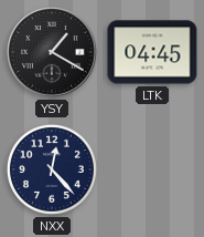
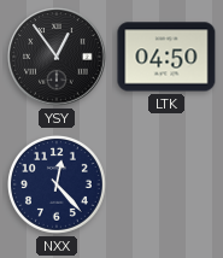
YSY: 1:20 -> 12:54 (57, 57)
LTK: 04:45 -> 04:50 (166, 57)
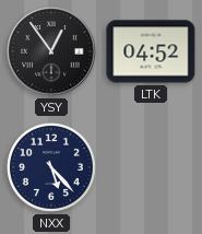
LTK: 04:50 -> 04:52 (151, 51)
NXX: 12:23 -> 5:23 (51, 167)
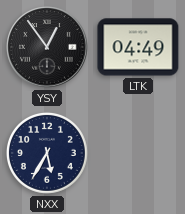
LTK: 04:52 -> 04:49 (138, 47)
NXX: 5:23 -> 5:35 (47, 153)
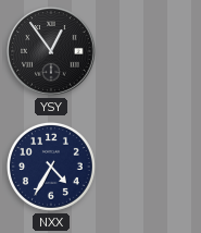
LTK: 04:49 -> none (138, 47)
NXX: 5:35 -> 4:35 (51, 167)
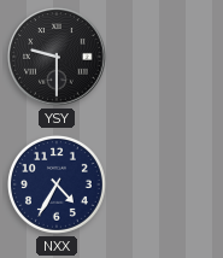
YSY: 12:54 -> 9:30 (57, 57)
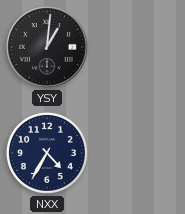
YSY: 9:30 -> 1:01 (47, 47)
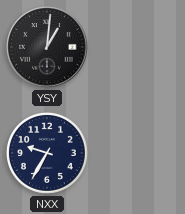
NXX: 4:35 -> 9:35 (47, 153)
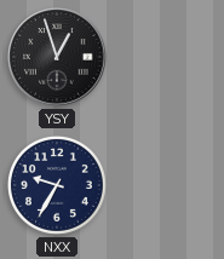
YSY: 1:01 -> 12:57 (57, 57)
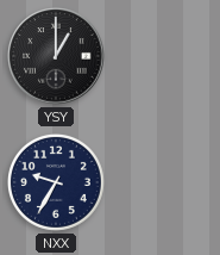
YSY: 12:57 -> 1:00 (56, 56)
